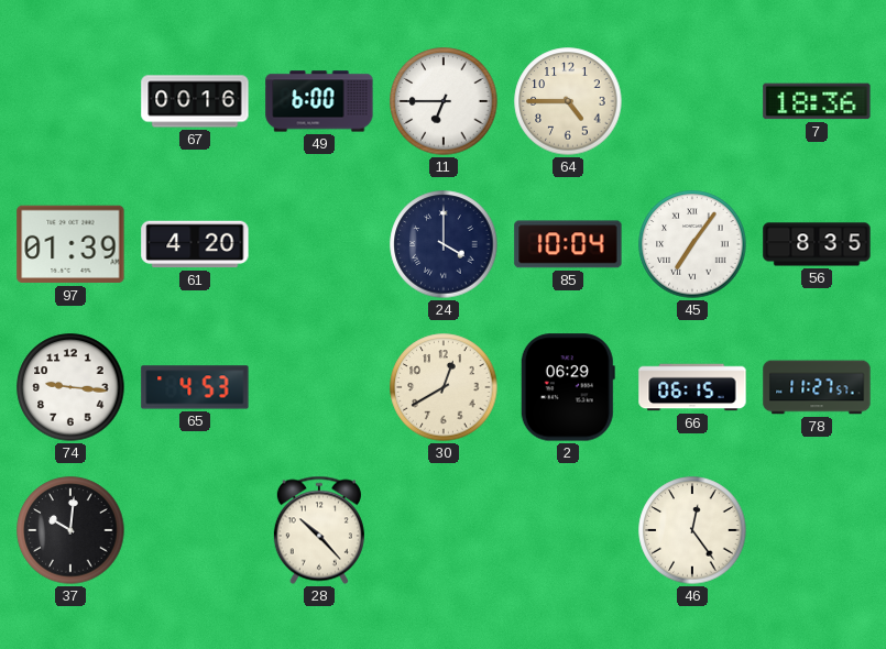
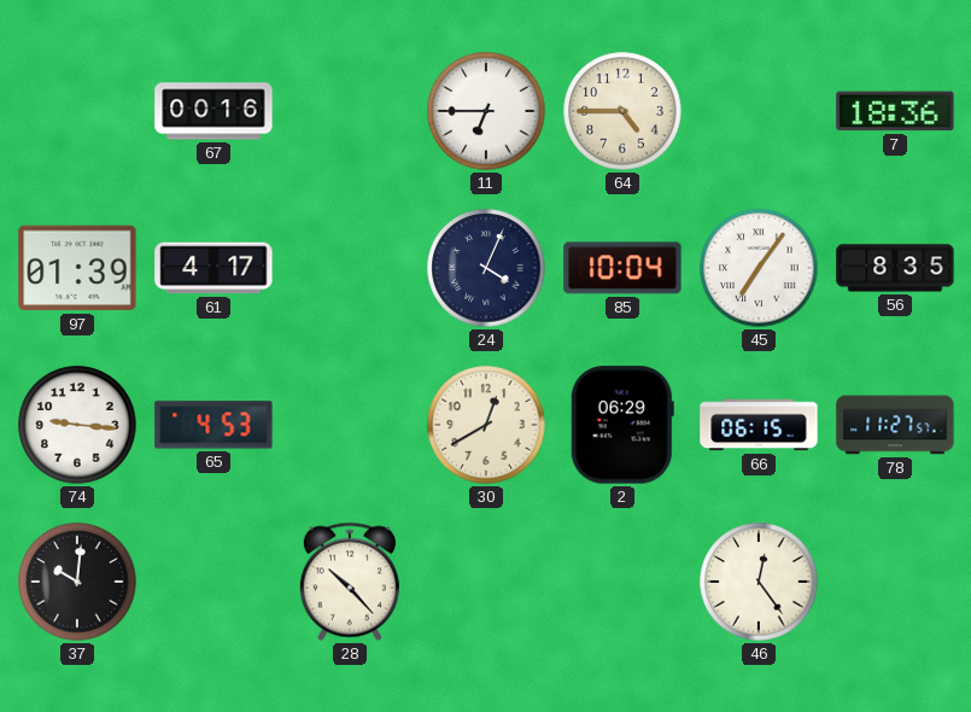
49: 6:00 -> none (319, 101)
61: 4:20 -> 4:17 (213, 268)
24: 4:00 -> 4:04 (486, 268)
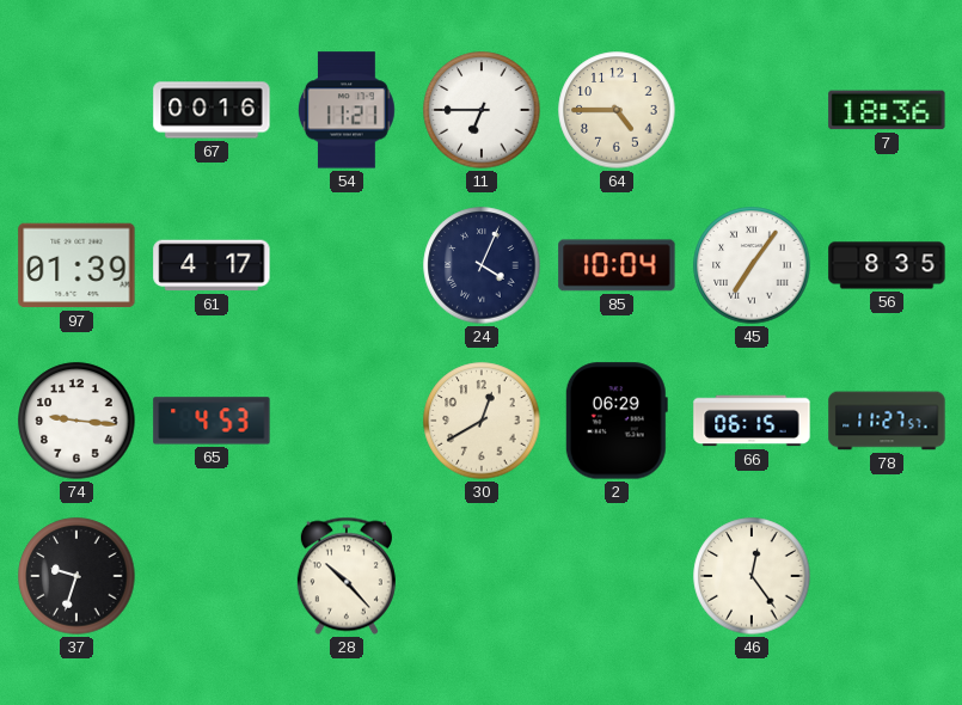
54: none -> 11:21 (347, 110)
37: 10:01 -> 9:33 (76, 576)
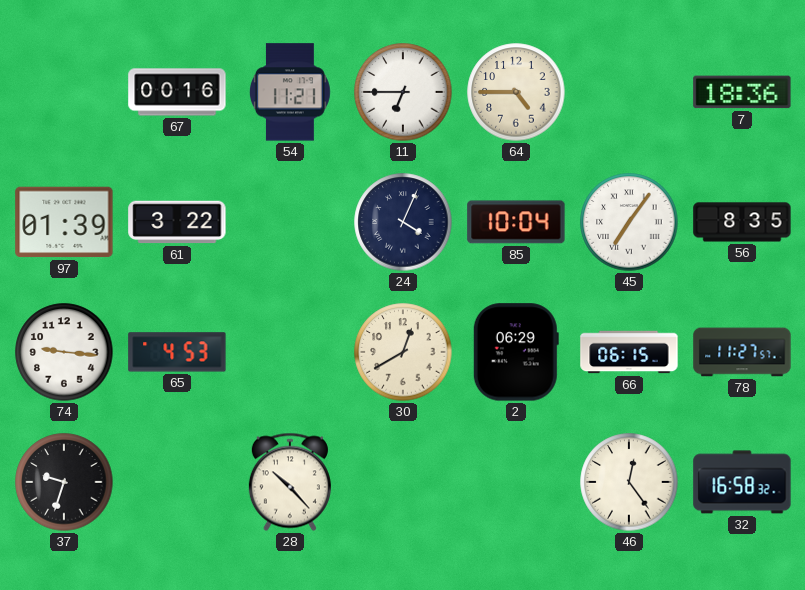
61: 4:17 -> 3:22 (177, 222)
32: none -> 16:58 (742, 482)
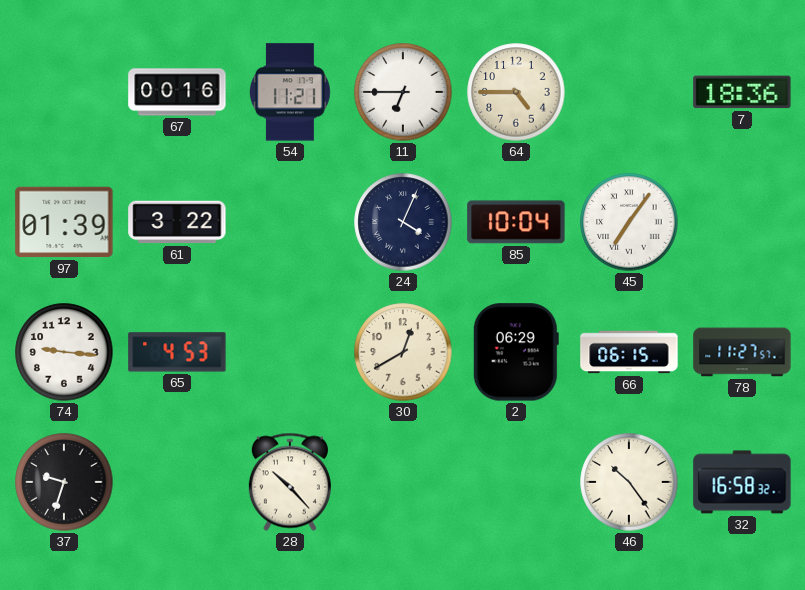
56: 8:35 -> none (742, 222)
46: 12:24 -> 10:24 (629, 482)
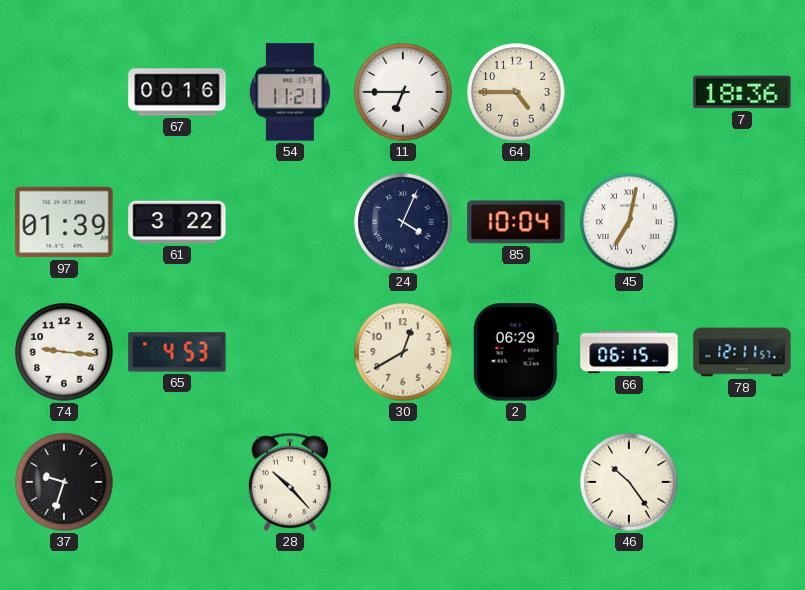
45: 7:06 -> 7:02 (629, 222)
78: 11:27 -> 12:11 (742, 352)
32: 16:58 -> none (742, 482)
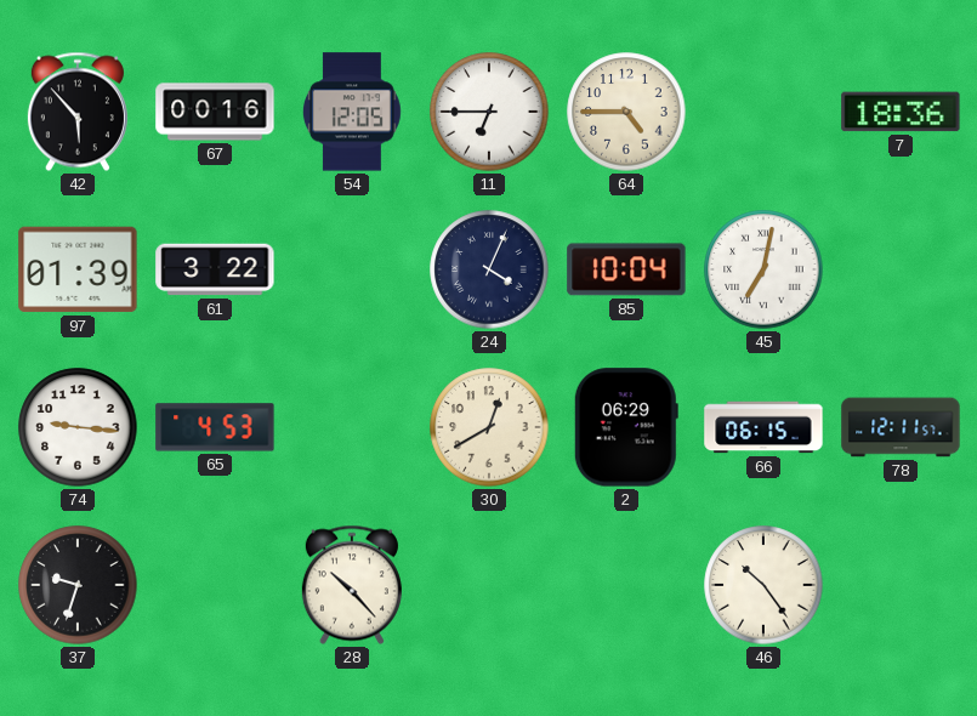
42: none -> 5:53 (78, 112)
54: 11:21 -> 12:05 (352, 112)
